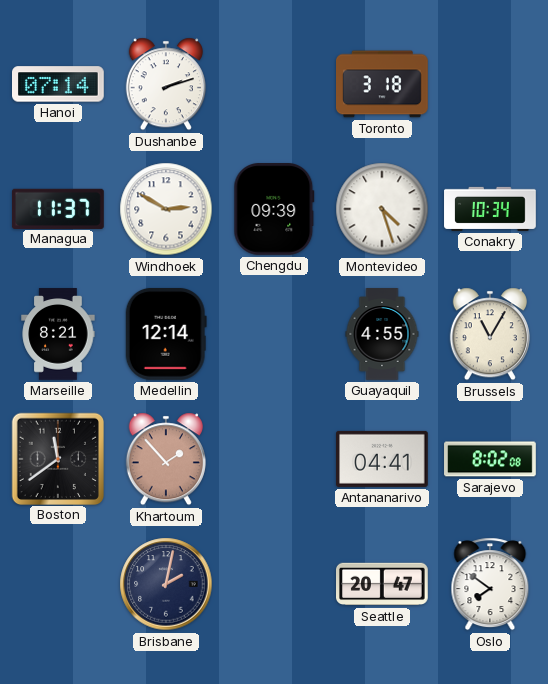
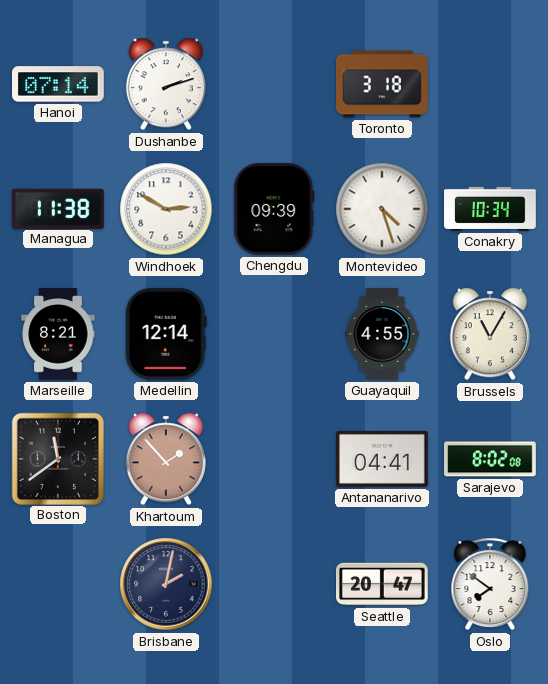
Managua: 11:37 -> 11:38 (59, 208)
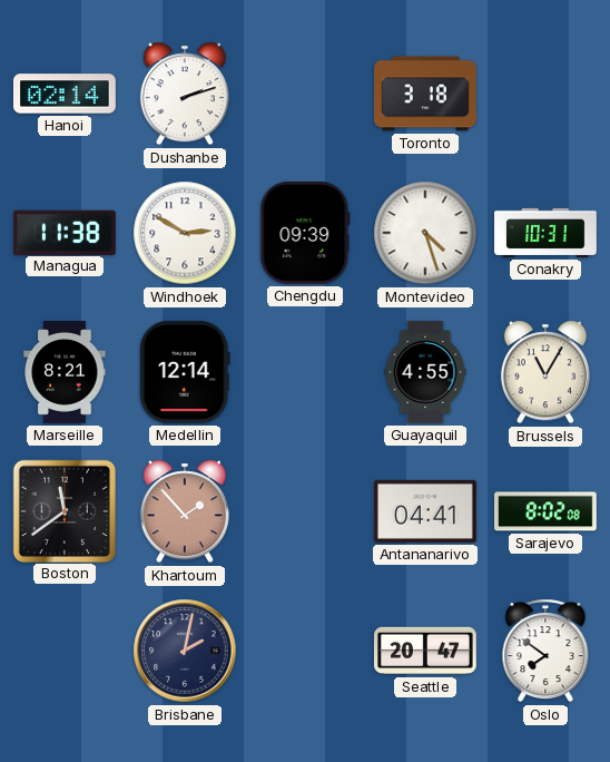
Hanoi: 07:14 -> 02:14 (66, 94)
Conakry: 10:34 -> 10:31 (545, 233)
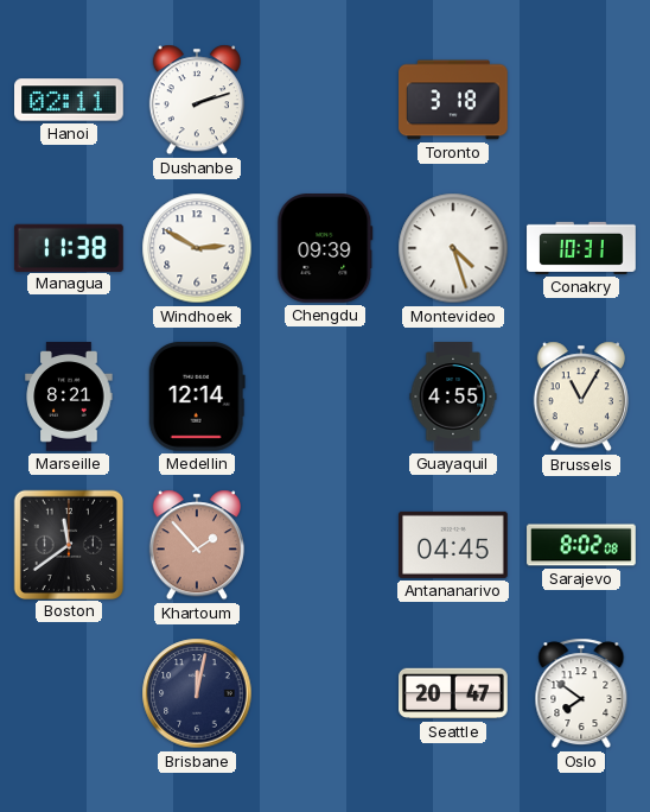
Hanoi: 02:14 -> 02:11 (70, 100)
Antananarivo: 04:41 -> 04:45 (454, 545)
Brisbane: 2:02 -> 12:02 (197, 693)
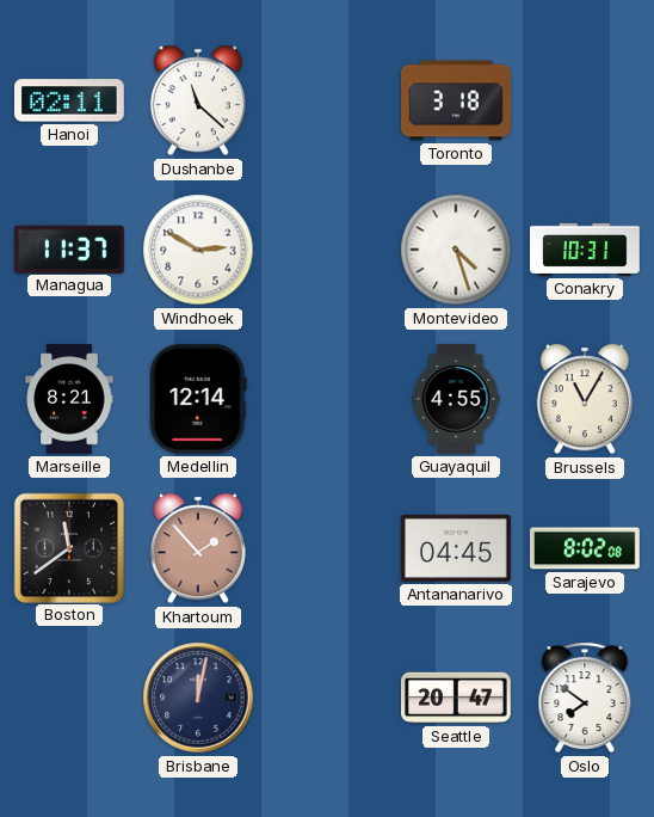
Dushanbe: 2:12 -> 11:22 (198, 100)
Managua: 11:38 -> 11:37 (70, 248)
Chengdu: 09:39 -> none (325, 249)
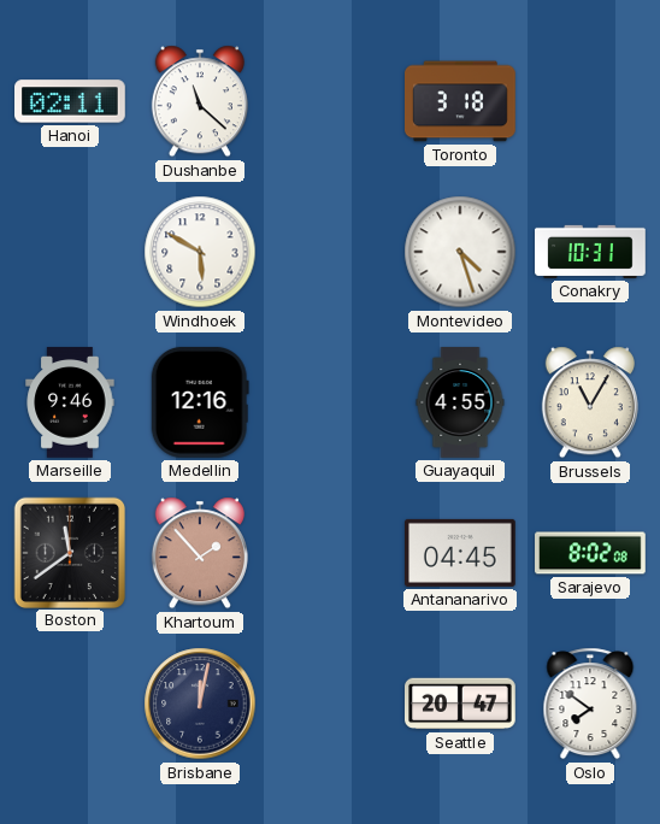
Managua: 11:37 -> none (70, 248)
Windhoek: 2:50 -> 5:50 (200, 252)
Marseille: 8:21 -> 9:46 (70, 402)
Medellin: 12:14 -> 12:16 (200, 402)
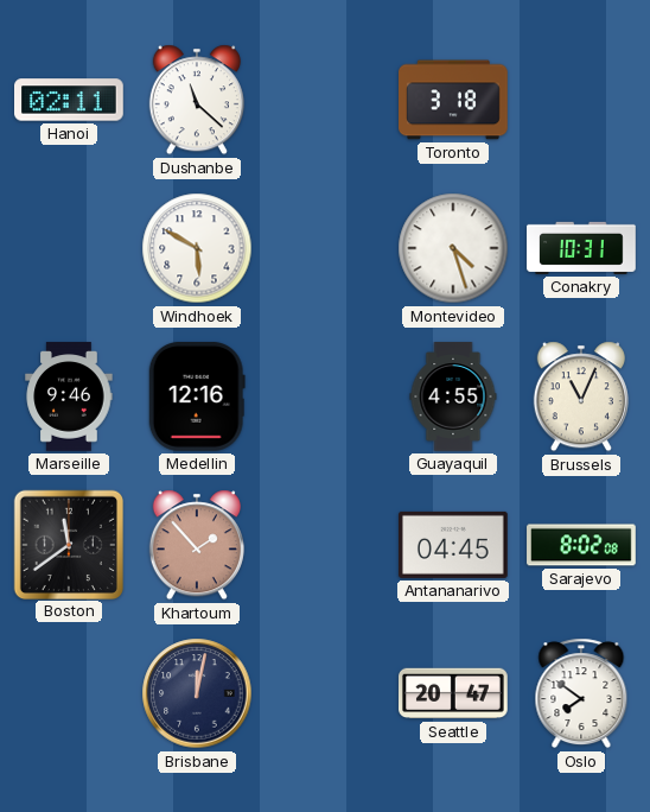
Brussels: 11:05 -> 11:04 (581, 397)
